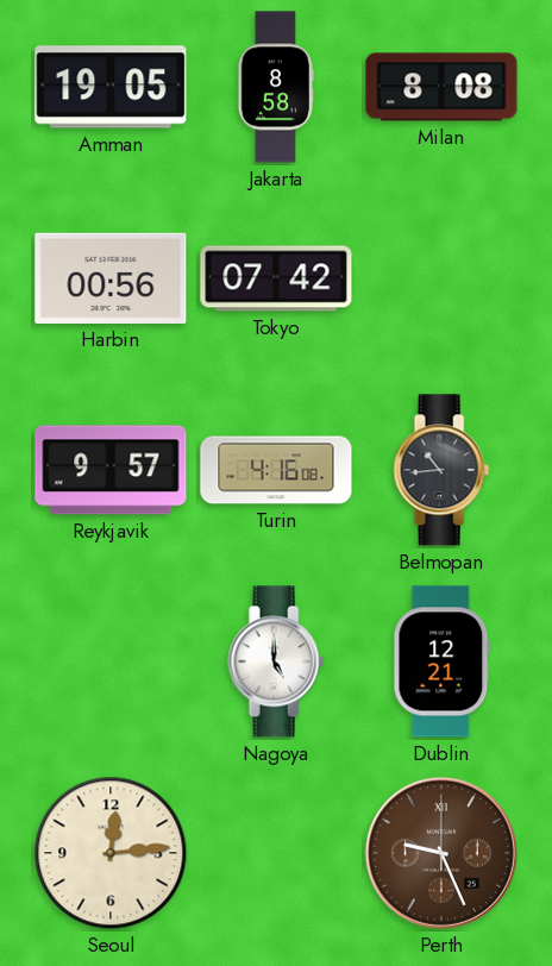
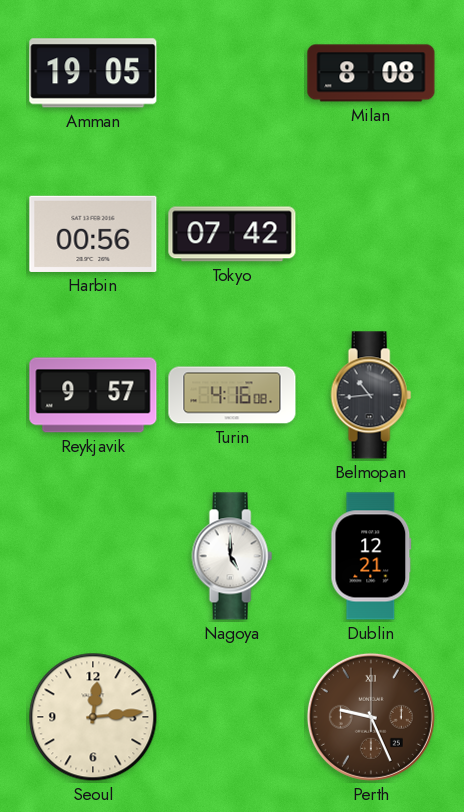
Jakarta: 8:58 -> none (275, 87)
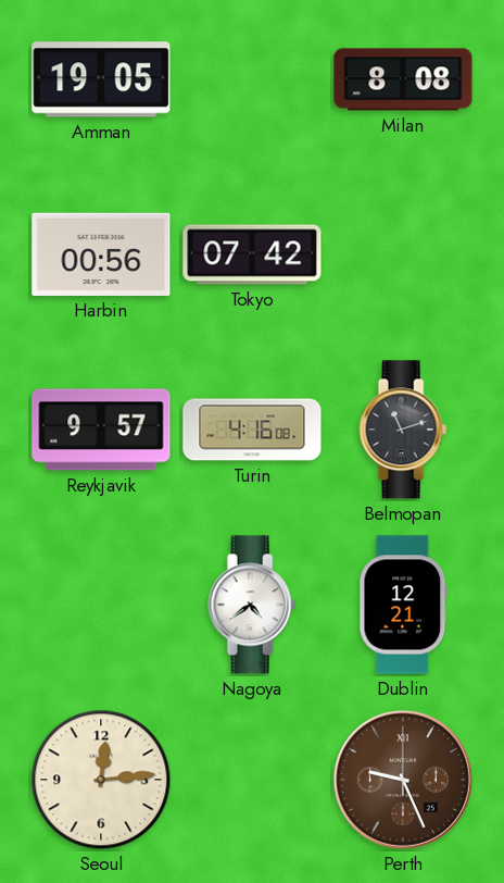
Belmopan: 10:44 -> 11:12 (403, 430)
Nagoya: 5:00 -> 4:39 (252, 605)
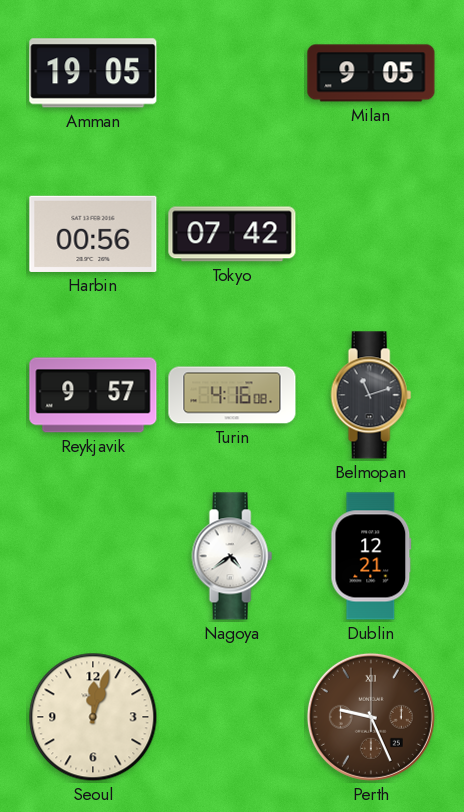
Milan: 8:08 -> 9:05 (371, 73)
Seoul: 12:14 -> 12:03 (93, 717)
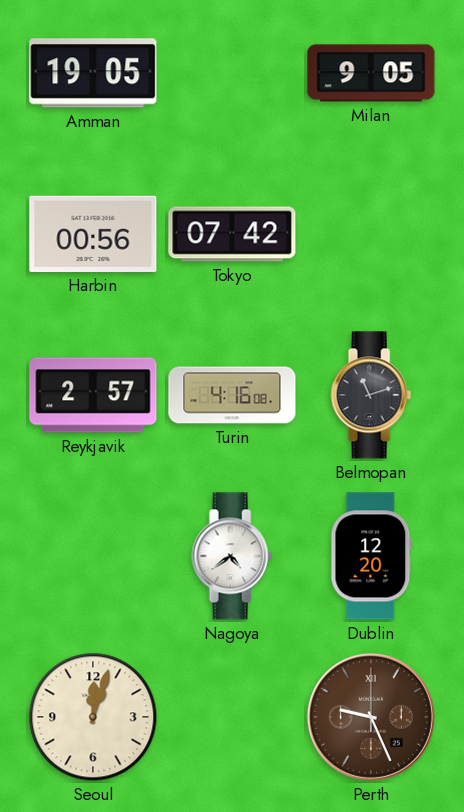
Reykjavik: 9:57 -> 2:57 (93, 395)
Dublin: 12:21 -> 12:20 (371, 556)
